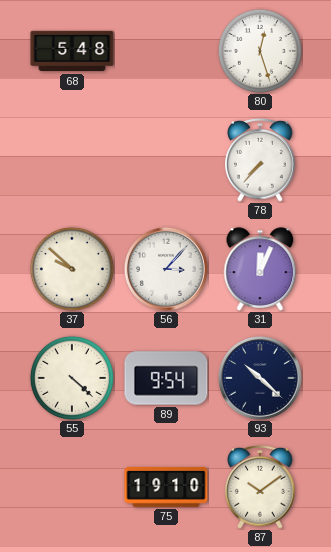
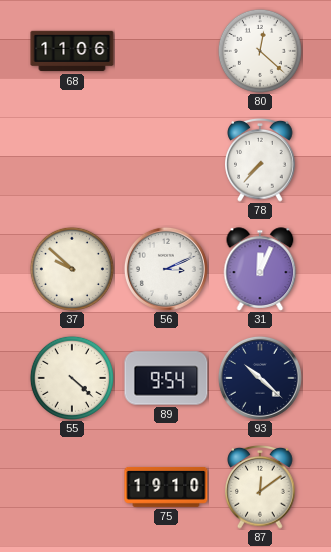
68: 5:48 -> 11:06 (72, 51)
80: 12:27 -> 12:22 (260, 51)
56: 3:07 -> 3:11 (166, 269)
87: 10:09 -> 12:09 (260, 488)
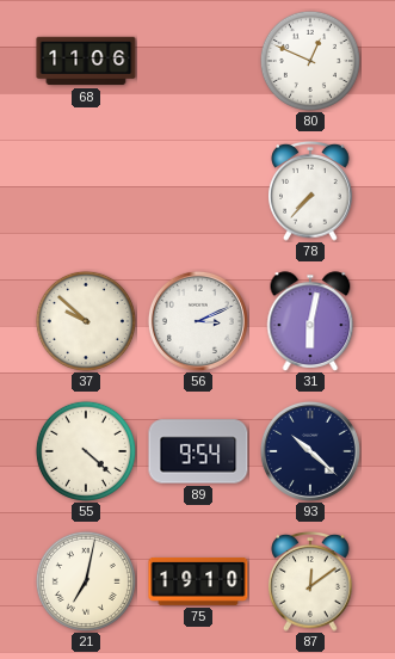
80: 12:22 -> 12:49 (310, 61)
31: 12:04 -> 6:02 (310, 321)
21: none -> 7:02 (86, 581)
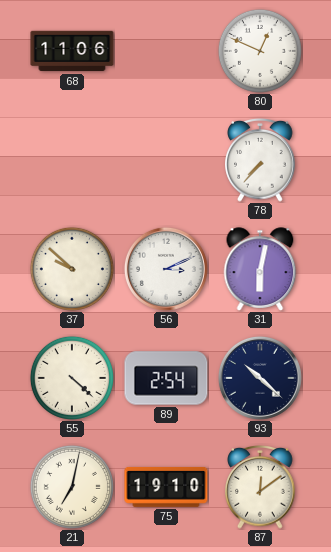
89: 9:54 -> 2:54 (166, 378)
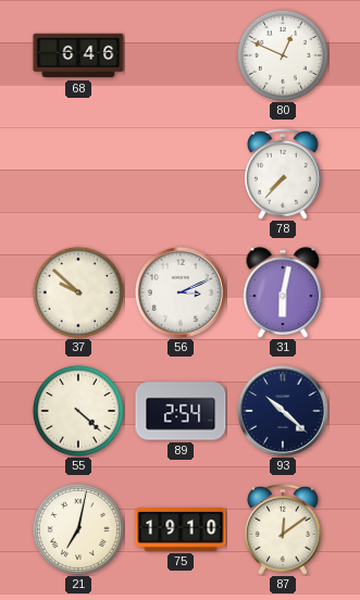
68: 11:06 -> 6:46 (78, 55)
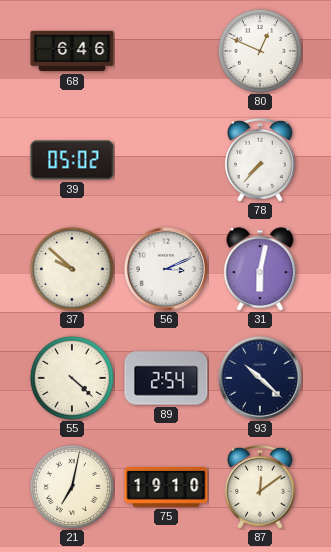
39: none -> 05:02 (72, 160)
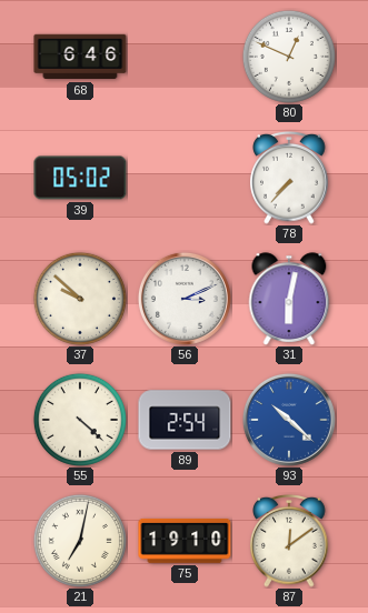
93 dial: navy -> blue (289, 420)
